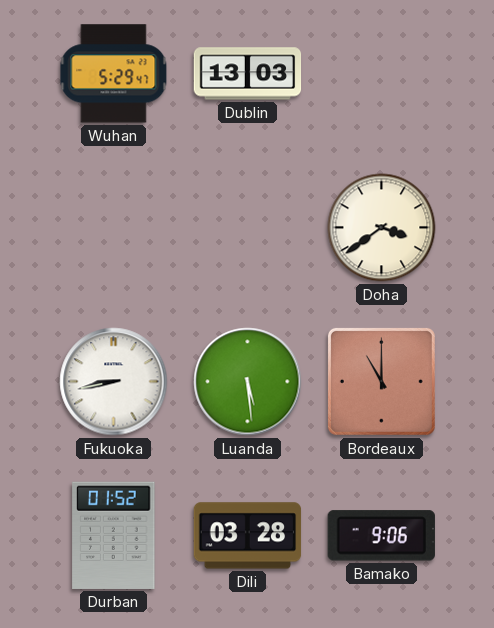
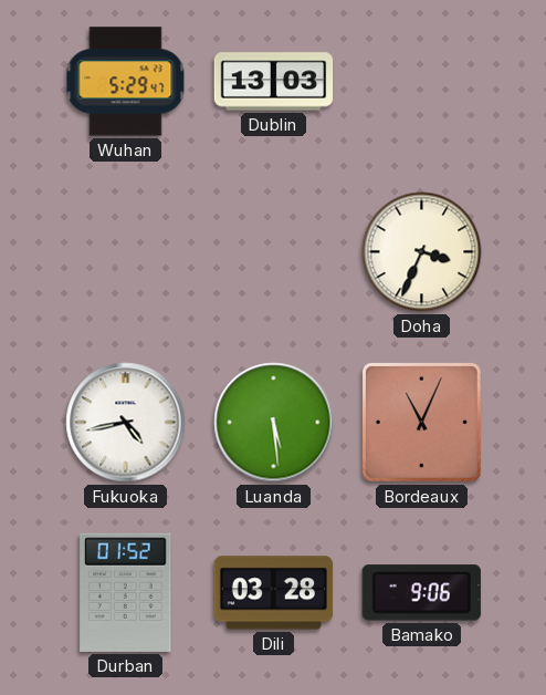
Doha: 3:39 -> 3:34 (422, 252)
Fukuoka: 8:43 -> 4:43 (126, 423)
Bordeaux: 11:00 -> 11:04 (421, 422)
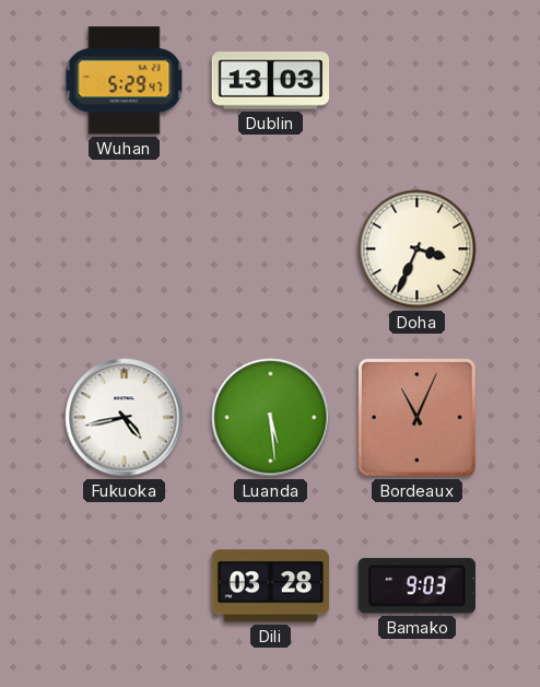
Durban: 01:52 -> none (126, 592)
Bamako: 9:06 -> 9:03 (416, 586)
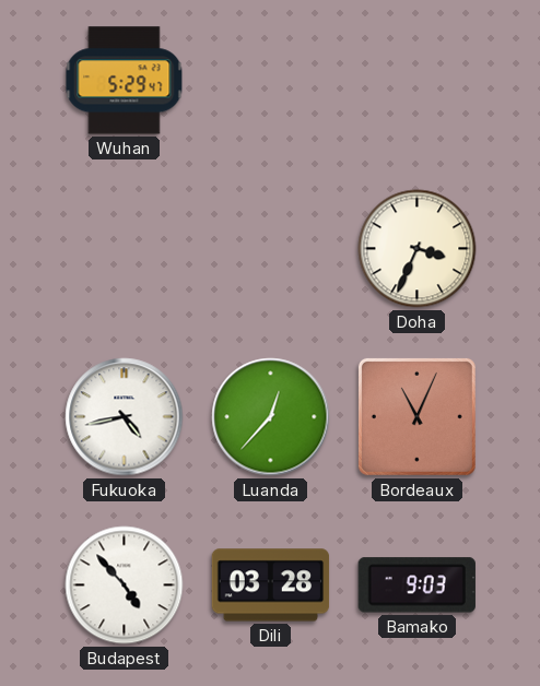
Dublin: 13:03 -> none (271, 81)
Luanda: 5:29 -> 12:37 (271, 417)
Budapest: none -> 4:53 (125, 586)
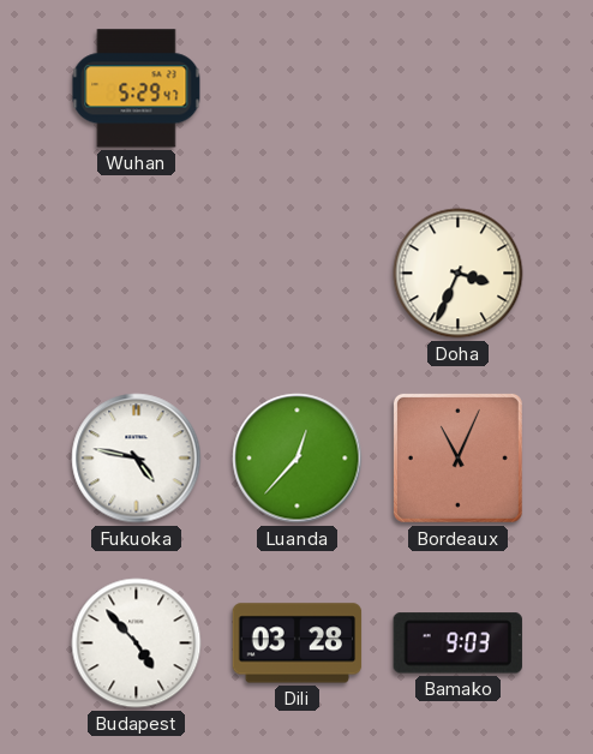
Fukuoka: 4:43 -> 4:47 (137, 459)
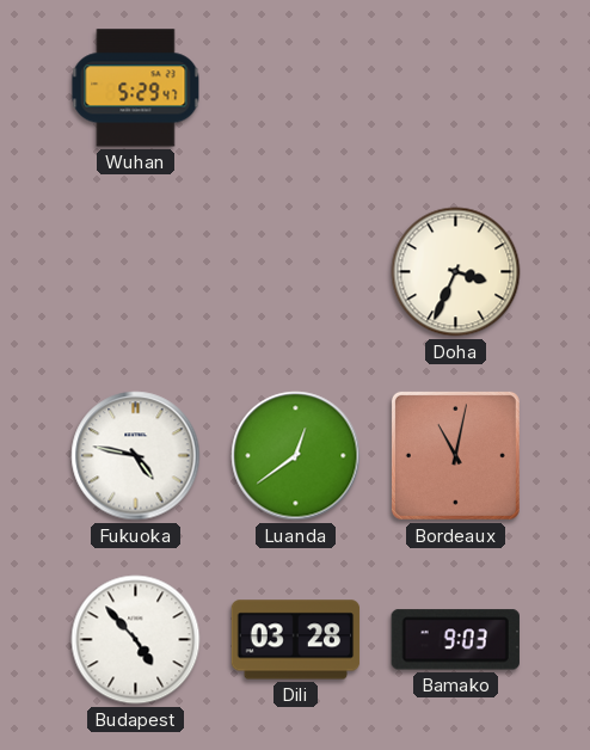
Luanda: 12:37 -> 12:39 (296, 456)
Bordeaux: 11:04 -> 11:02 (455, 455)
